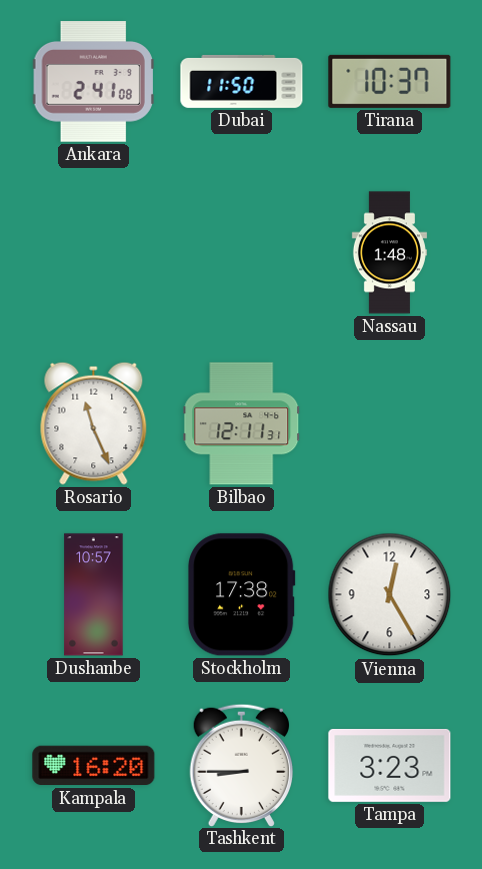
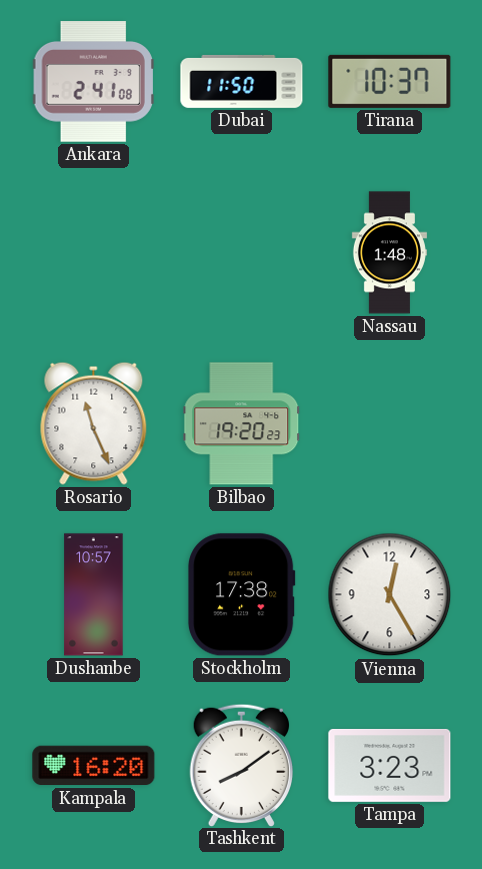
Bilbao: 12:11 -> 19:20 (242, 424)
Tashkent: 8:45 -> 8:09 (241, 765)
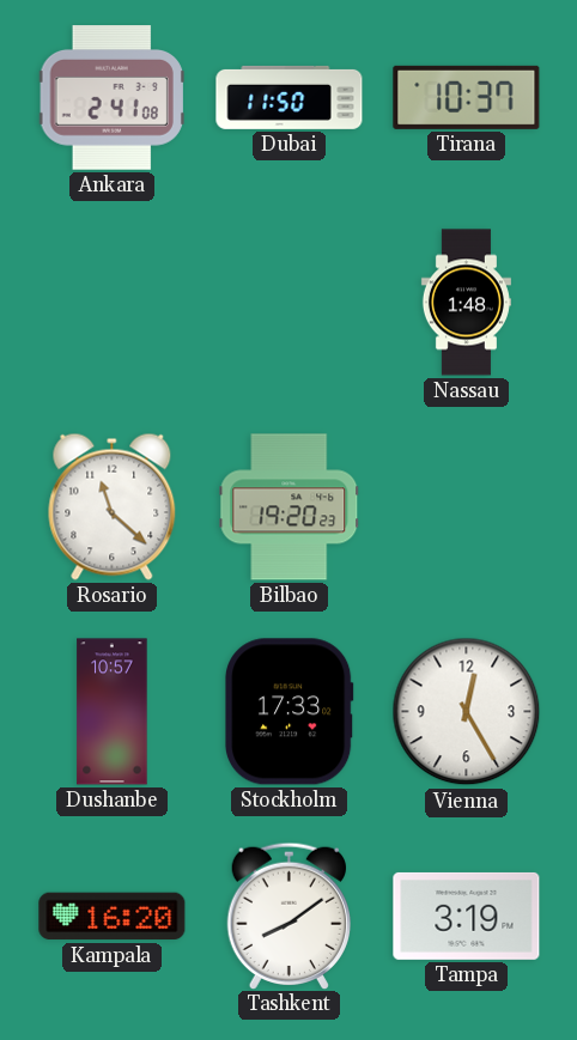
Rosario: 11:26 -> 11:22 (113, 506)
Stockholm: 17:38 -> 17:33 (288, 712)
Tampa: 3:23 -> 3:19 (467, 916)
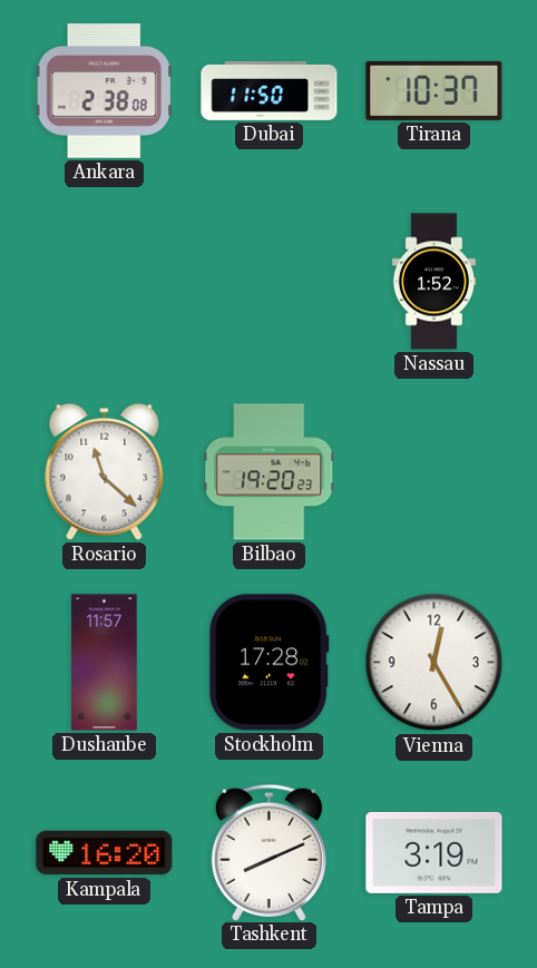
Ankara: 2:41 -> 2:38 (104, 91)
Nassau: 1:48 -> 1:52 (433, 282)
Dushanbe: 10:57 -> 11:57 (105, 663)
Stockholm: 17:33 -> 17:28 (268, 663)
Tashkent: 8:09 -> 8:11 (268, 852)
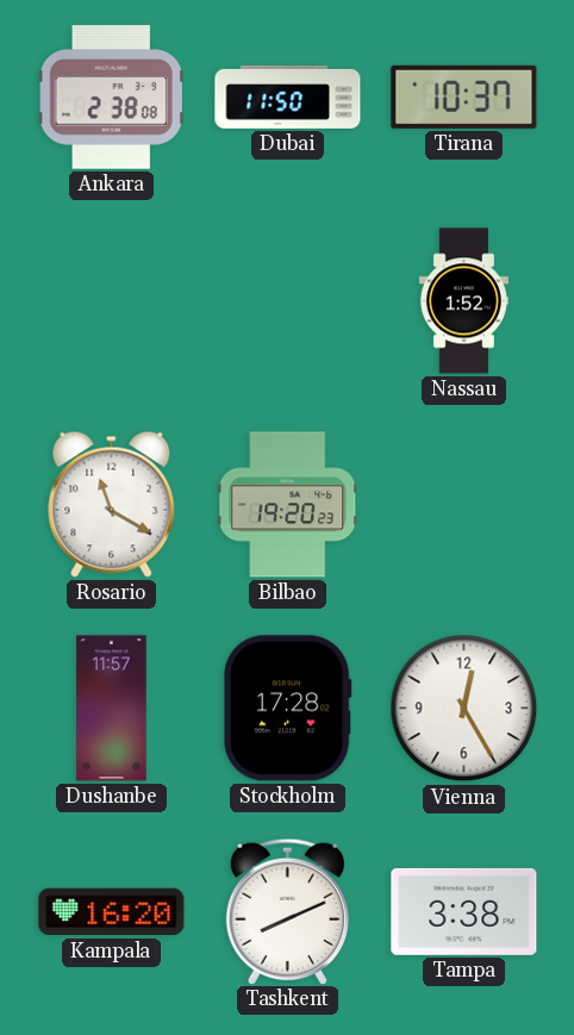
Rosario: 11:22 -> 11:20 (112, 504)
Tampa: 3:19 -> 3:38 (464, 911)
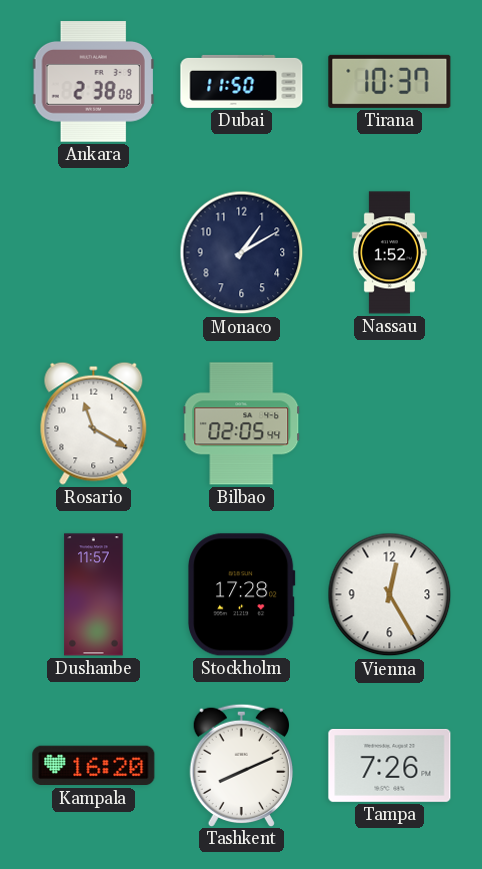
Monaco: none -> 1:10 (242, 253)
Bilbao: 19:20 -> 02:05 (242, 424)
Tampa: 3:38 -> 7:26 (390, 765)
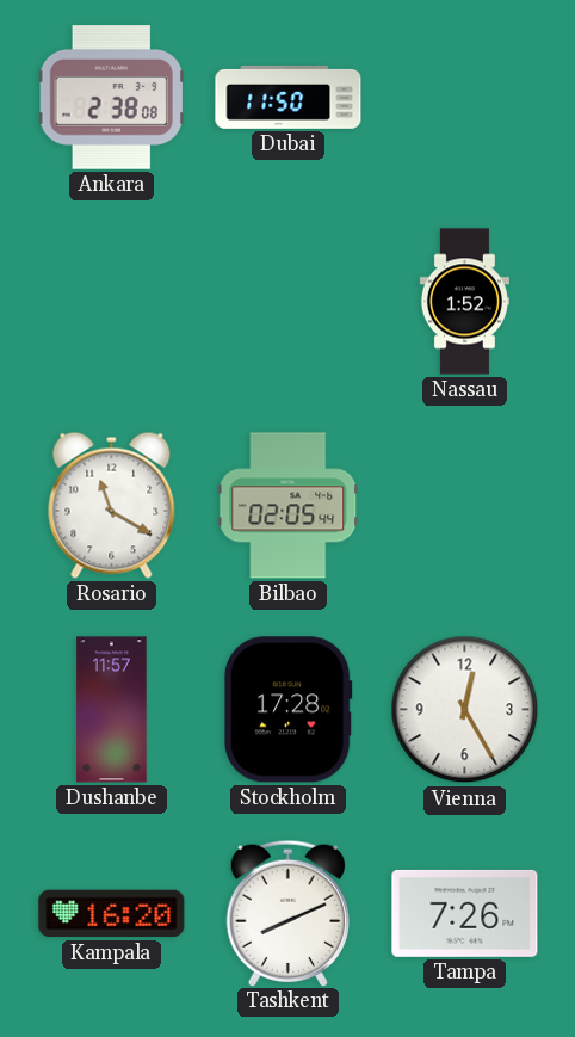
Tirana: 10:37 -> none (390, 81)
Monaco: 1:10 -> none (242, 253)
